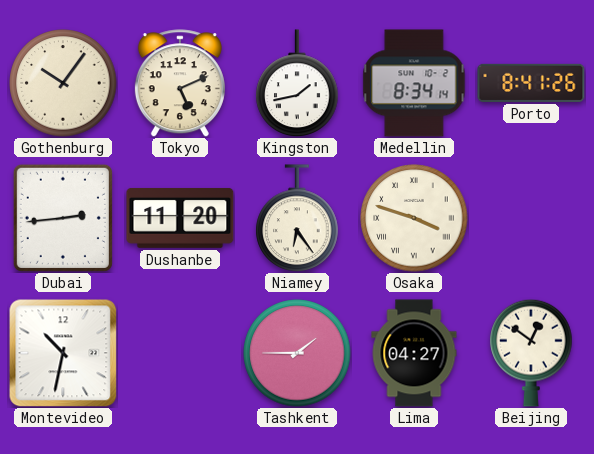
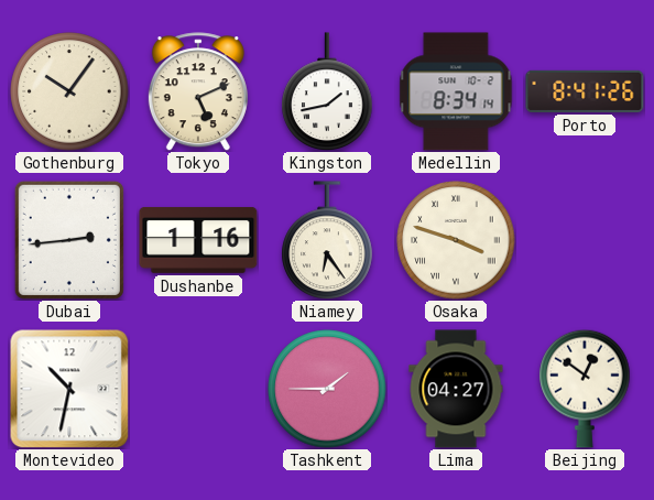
Dushanbe: 11:20 -> 1:16 (198, 240)
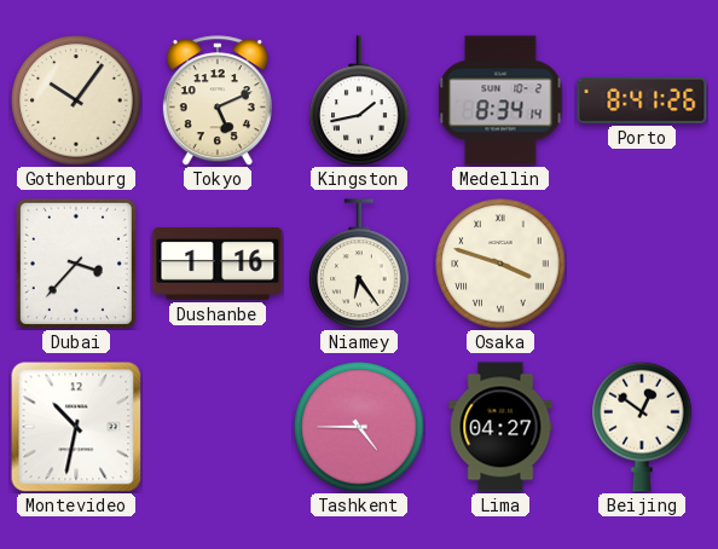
Dubai: 2:44 -> 3:37 (76, 264)
Tashkent: 1:45 -> 4:45 (359, 427)
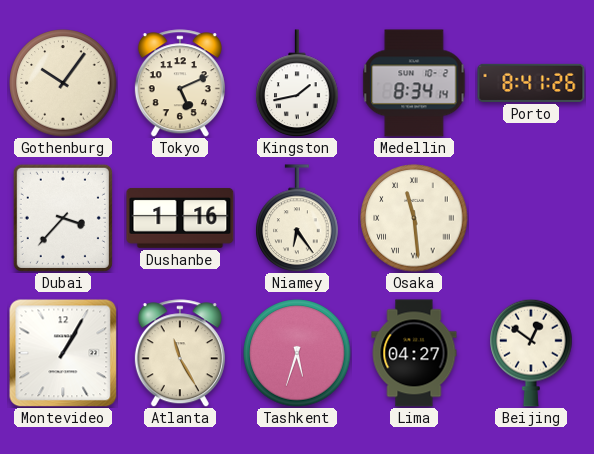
Osaka: 3:48 -> 11:29 (414, 218)
Montevideo: 10:32 -> 1:05 (63, 353)
Atlanta: none -> 11:25 (180, 353)
Tashkent: 4:45 -> 5:33 (297, 353)
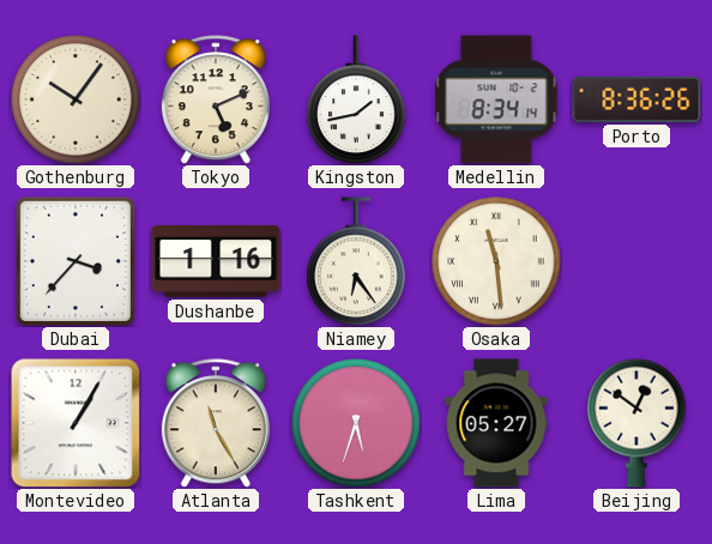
Porto: 8:41 -> 8:36 (636, 99)
Lima: 04:27 -> 05:27 (496, 423)
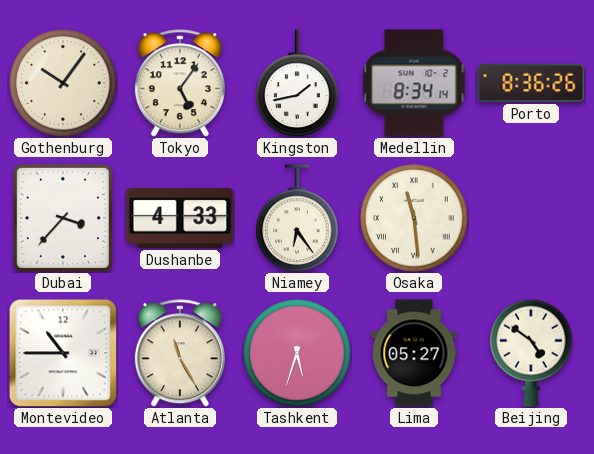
Tokyo: 5:11 -> 5:06 (180, 83)
Dushanbe: 1:16 -> 4:33 (180, 218)
Montevideo: 1:05 -> 10:45 (63, 353)
Beijing: 12:51 -> 4:51 (531, 353)
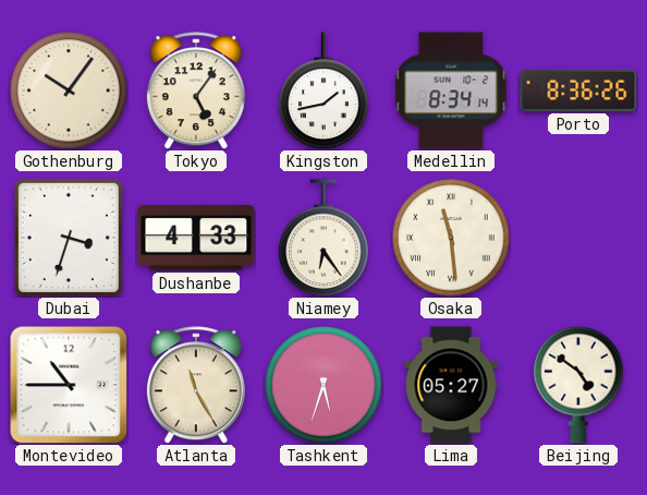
Dubai: 3:37 -> 3:33 (69, 238)
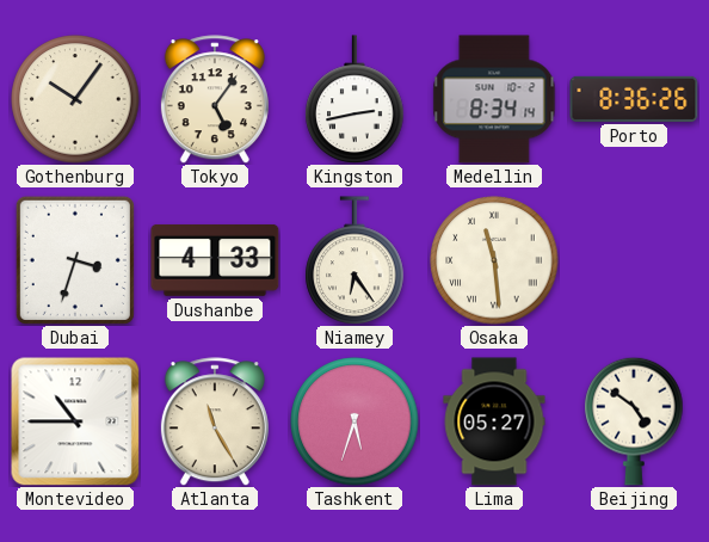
Kingston: 1:43 -> 2:43 (354, 99)
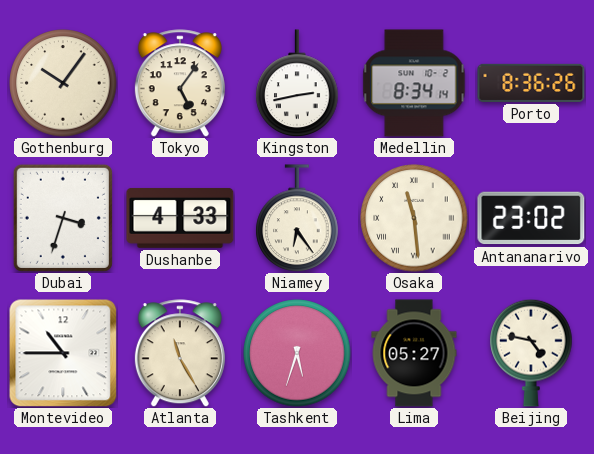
Antananarivo: none -> 23:02 (531, 218)
Beijing: 4:51 -> 4:47 (531, 353)
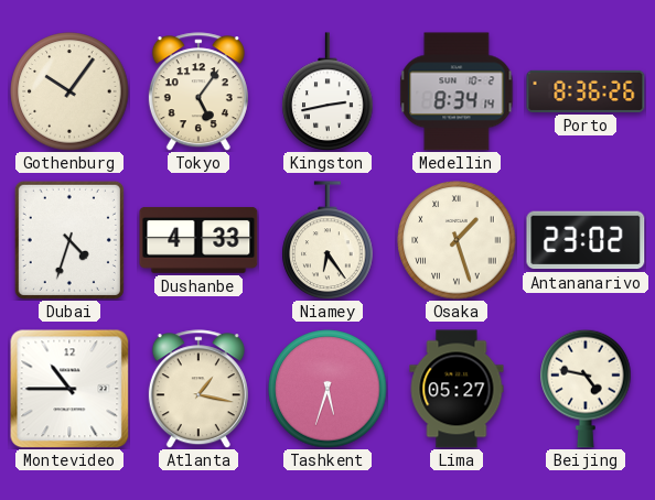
Dubai: 3:33 -> 4:33 (69, 240)
Osaka: 11:29 -> 1:27 (457, 240)
Atlanta: 11:25 -> 1:17 (198, 389)
